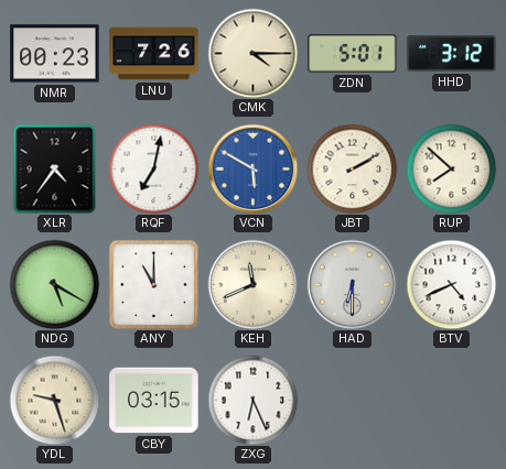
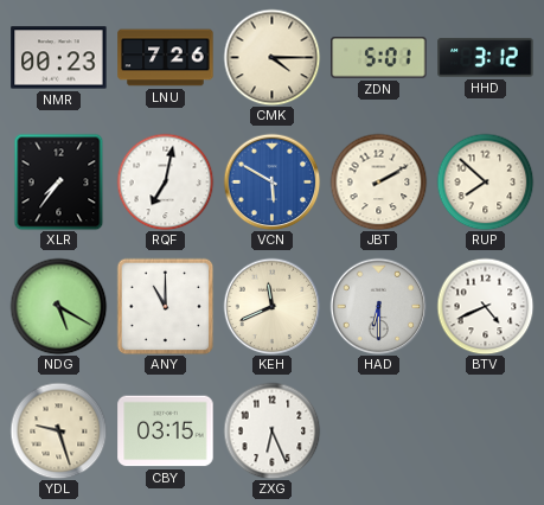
XLR: 4:36 -> 7:36 (59, 181)
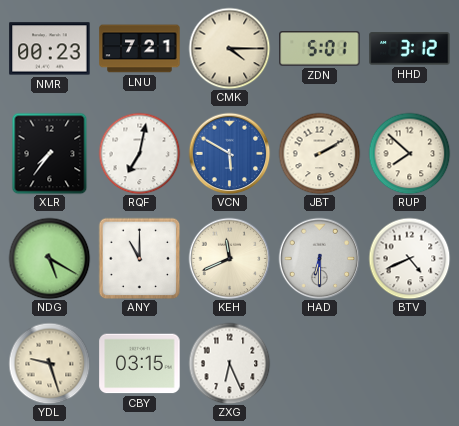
LNU: 7:26 -> 7:21 (140, 49)
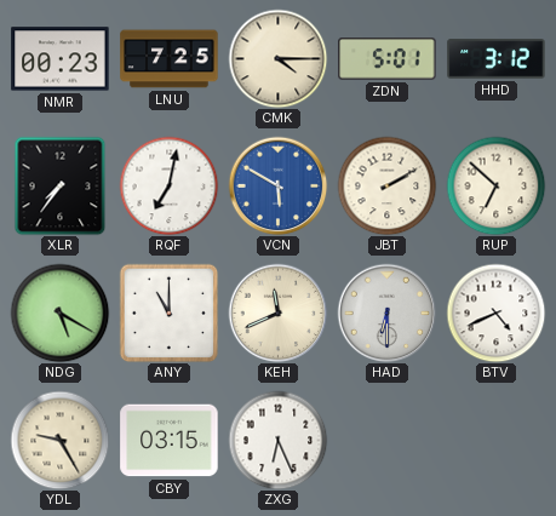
LNU: 7:21 -> 7:25 (170, 59)
RUP: 7:52 -> 6:52 (495, 185)
YDL: 9:27 -> 9:25 (59, 440)
